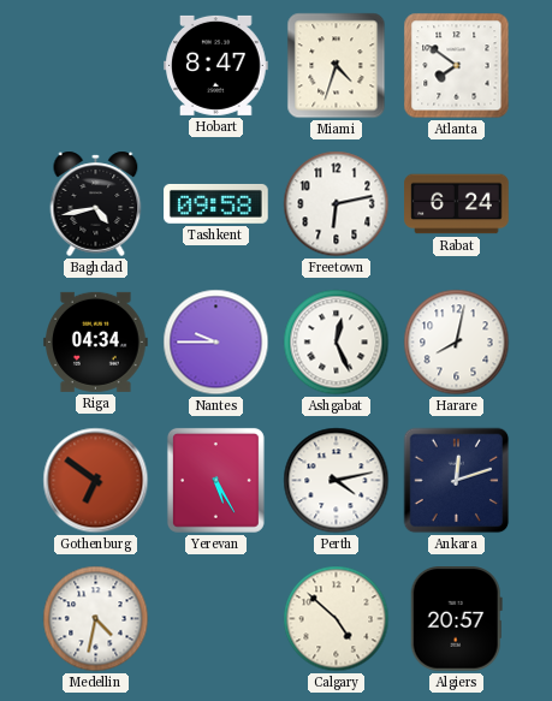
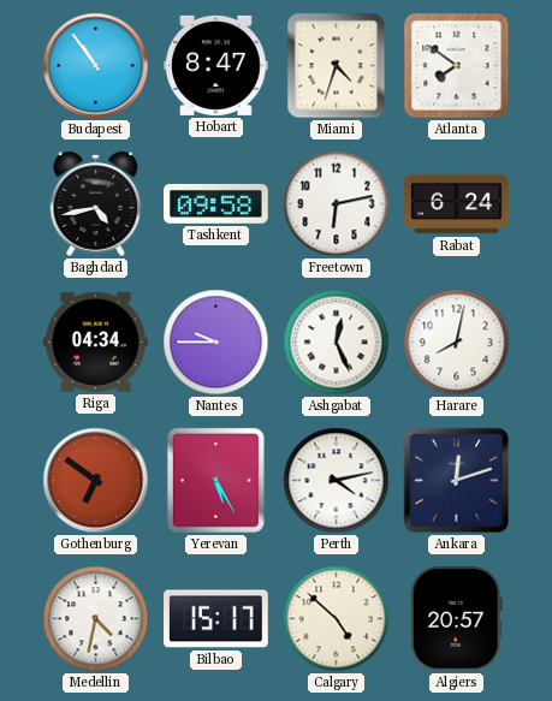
Budapest: none -> 10:54 (96, 66)
Bilbao: none -> 15:17 (216, 619)
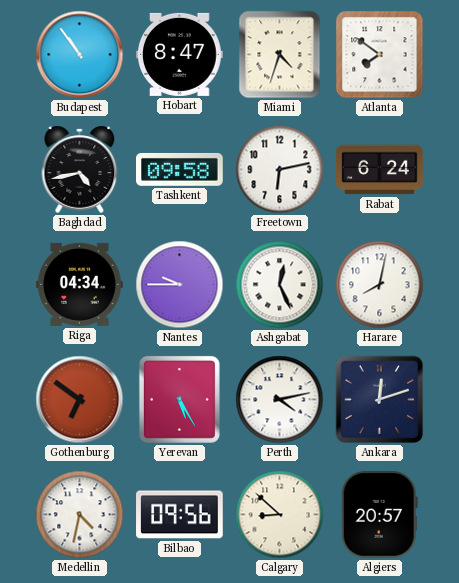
Bilbao: 15:17 -> 09:56 (180, 515)
Calgary: 4:52 -> 8:52 (280, 515)
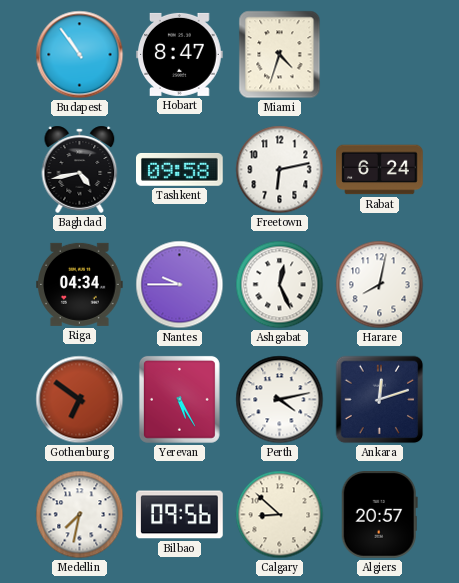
Atlanta: 7:51 -> none (380, 55)
Medellin: 4:32 -> 7:32 (80, 515)
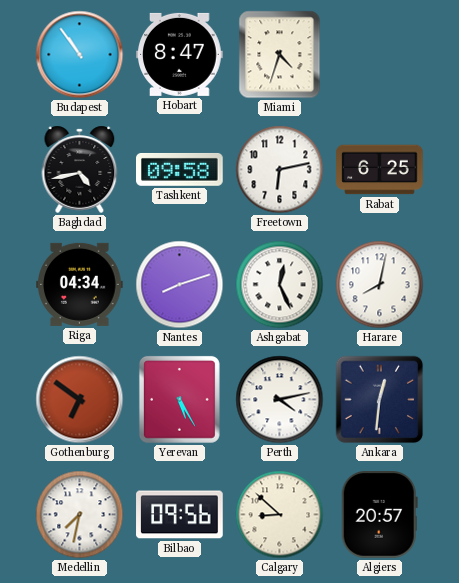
Rabat: 6:24 -> 6:25 (380, 170)
Nantes: 9:45 -> 8:12 (180, 285)
Ankara: 12:12 -> 12:31 (380, 400)
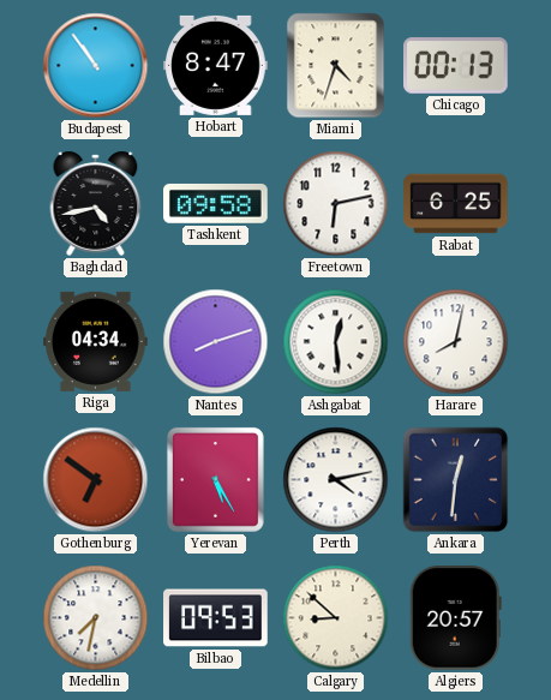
Chicago: none -> 00:13 (456, 66)
Ashgabat: 12:26 -> 12:29 (336, 342)
Bilbao: 09:56 -> 09:53 (216, 618)
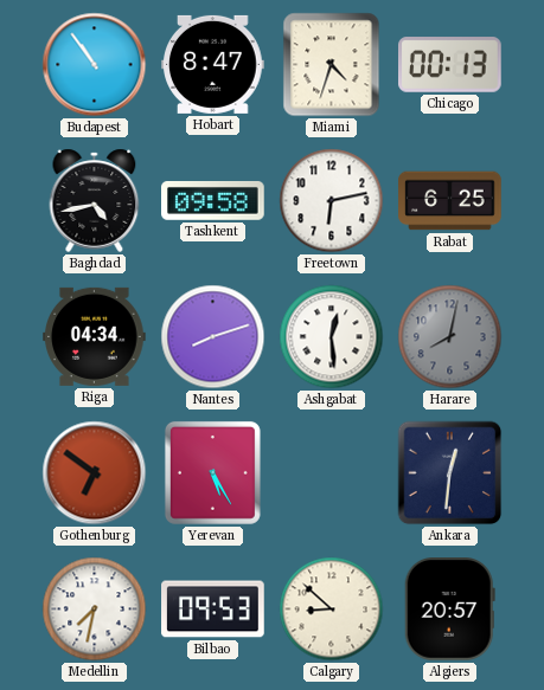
Harare dial: white -> grey (450, 337)
Perth: 4:13 -> none (336, 480)
